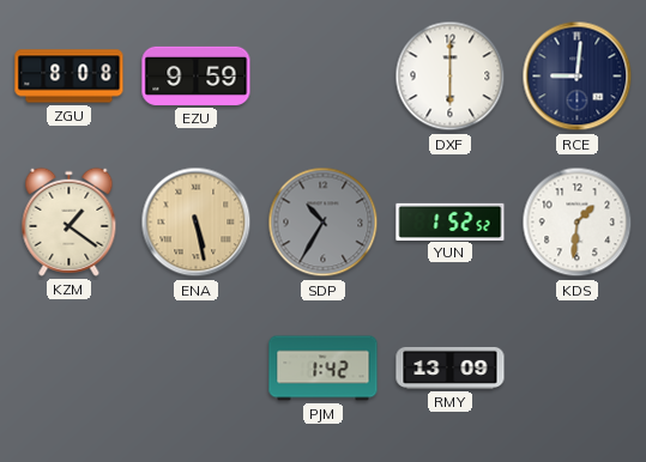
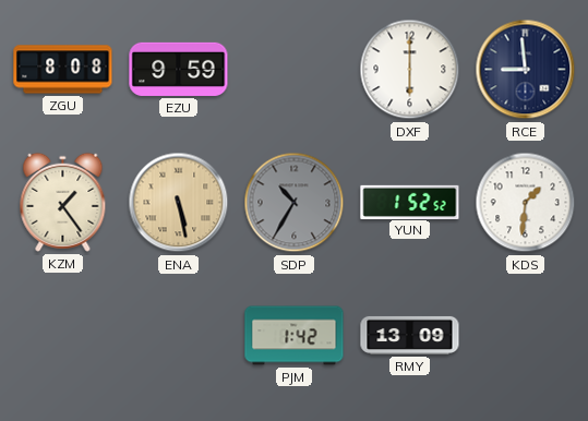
RCE: 9:01 -> 8:59 (526, 70)
KZM: 1:21 -> 1:24 (63, 202)
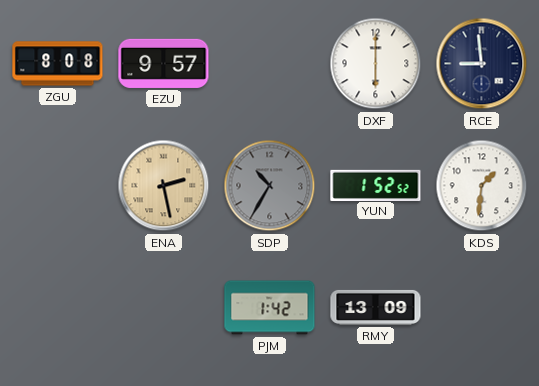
EZU: 9:59 -> 9:57 (164, 63)
KZM: 1:24 -> none (63, 202)
ENA: 5:28 -> 2:28 (164, 186)
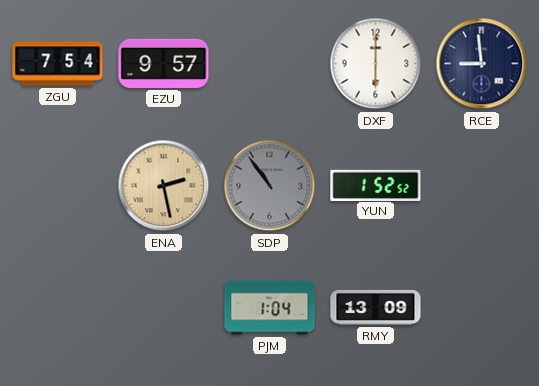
ZGU: 8:08 -> 7:54 (58, 64)
SDP: 10:35 -> 10:54 (270, 186)
KDS: 1:31 -> none (482, 186)
PJM: 1:42 -> 1:04 (270, 308)
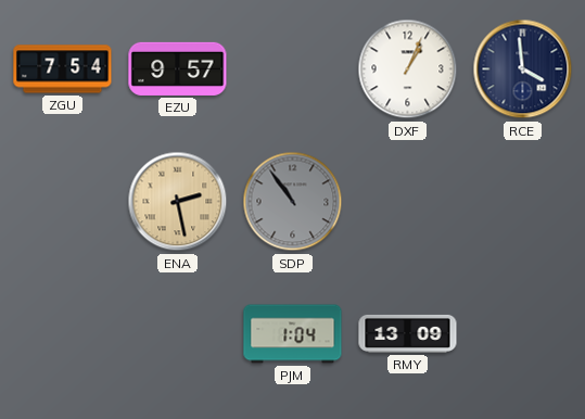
DXF: 6:00 -> 1:04 (408, 69)
RCE: 8:59 -> 3:59 (523, 69)
YUN: 1:52 -> none (376, 185)
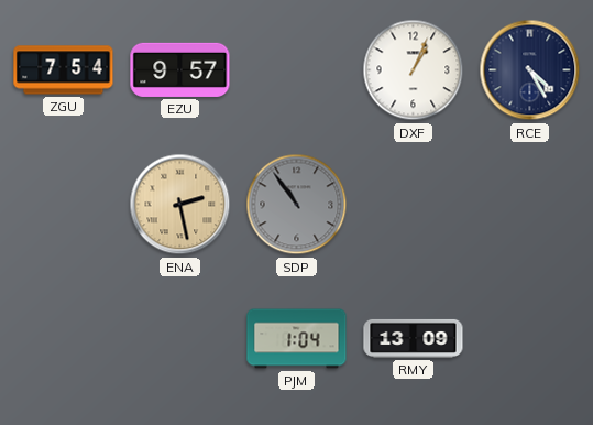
RCE: 3:59 -> 4:25 (530, 70)
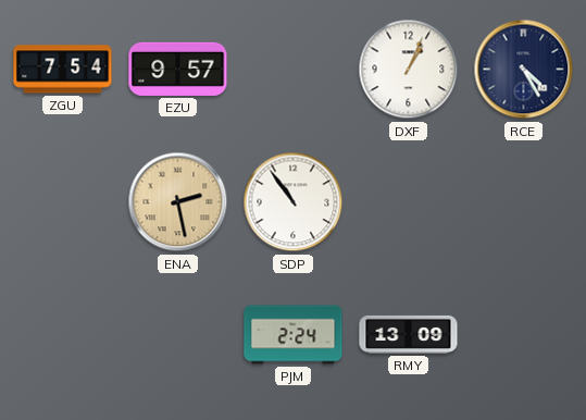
SDP dial: grey -> white (294, 202)
PJM: 1:04 -> 2:24 (294, 335)
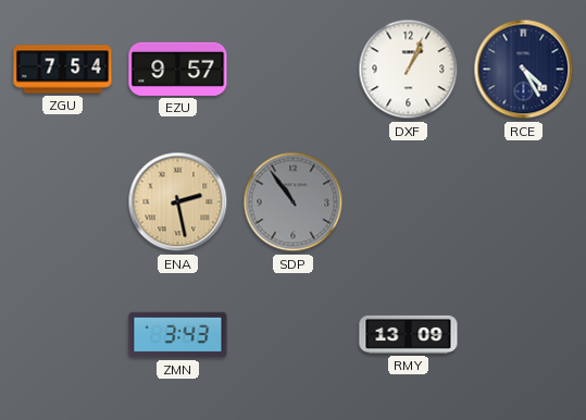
SDP dial: white -> grey (294, 202)
ZMN: none -> 3:43 (178, 335)
PJM: 2:24 -> none (294, 335)
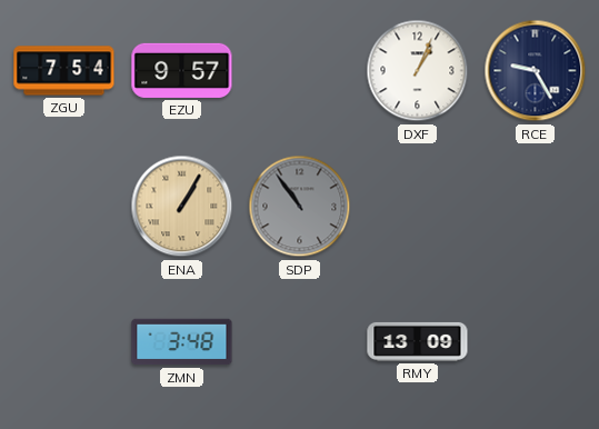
RCE: 4:25 -> 9:25 (536, 71)
ENA: 2:28 -> 1:05 (182, 207)
ZMN: 3:43 -> 3:48 (182, 342)
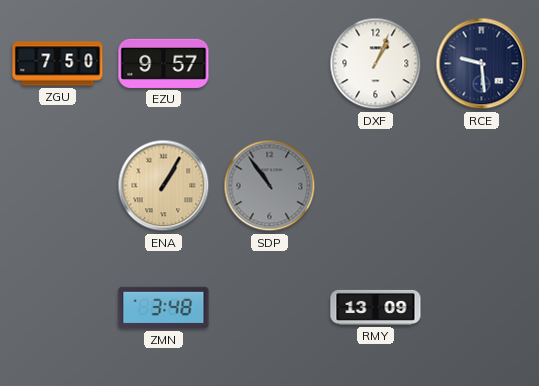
ZGU: 7:54 -> 7:50 (58, 64)
RCE: 9:25 -> 9:29 (482, 64)
